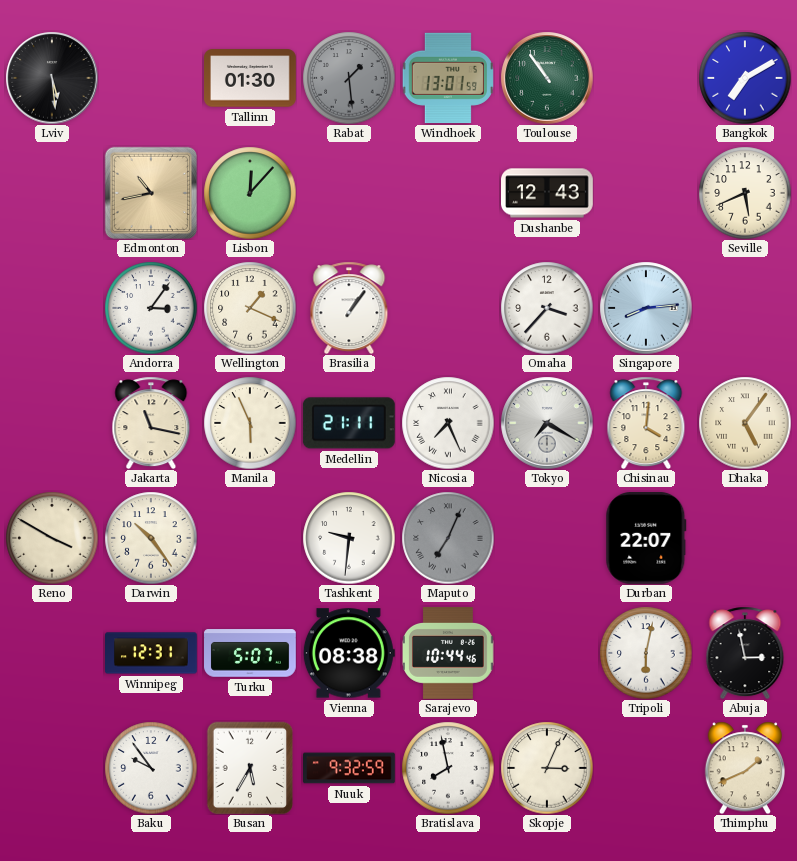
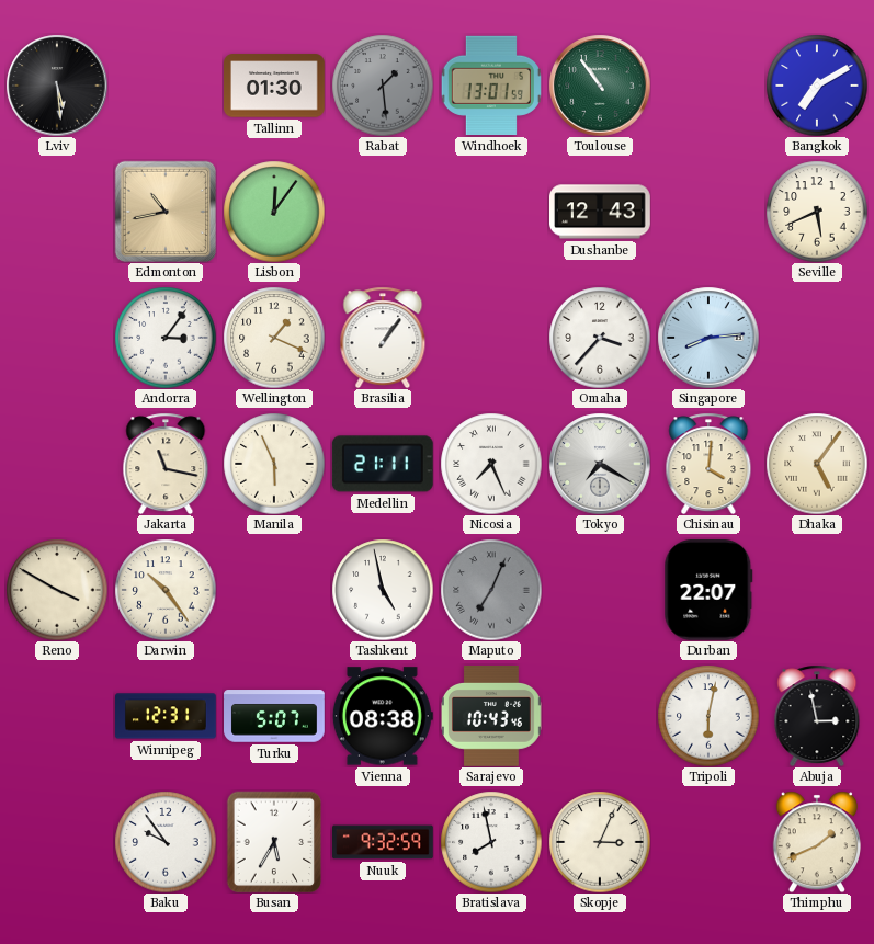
Lisbon: 12:07 -> 12:06 (274, 212)
Tashkent: 9:31 -> 4:58 (383, 590)
Sarajevo: 10:44 -> 10:43 (492, 717)
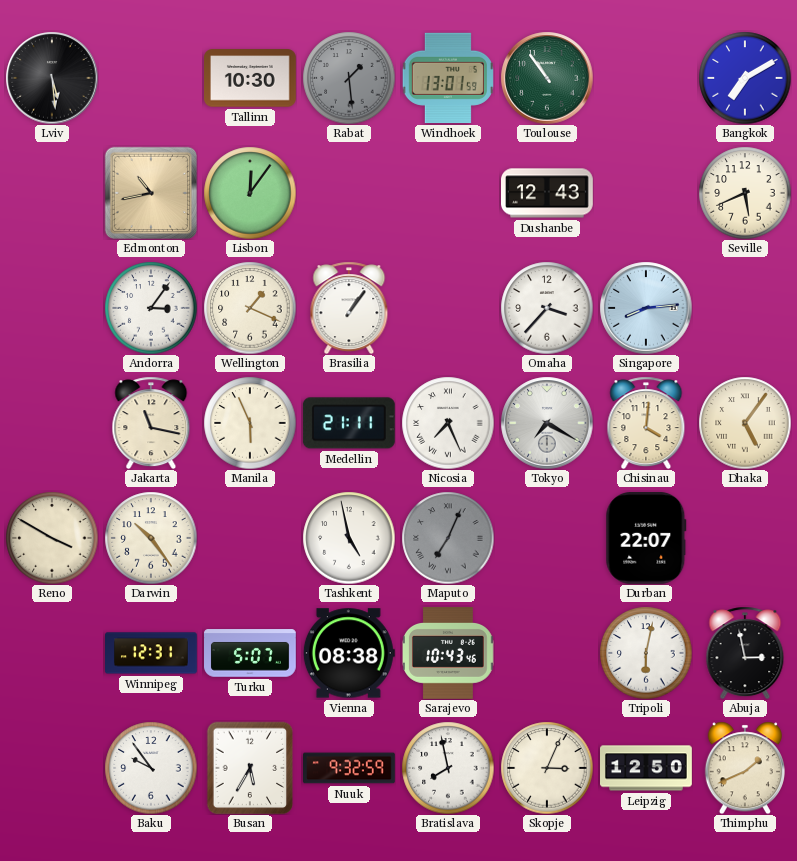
Tallinn: 01:30 -> 10:30 (251, 78)
Leipzig: none -> 12:50 (647, 768)
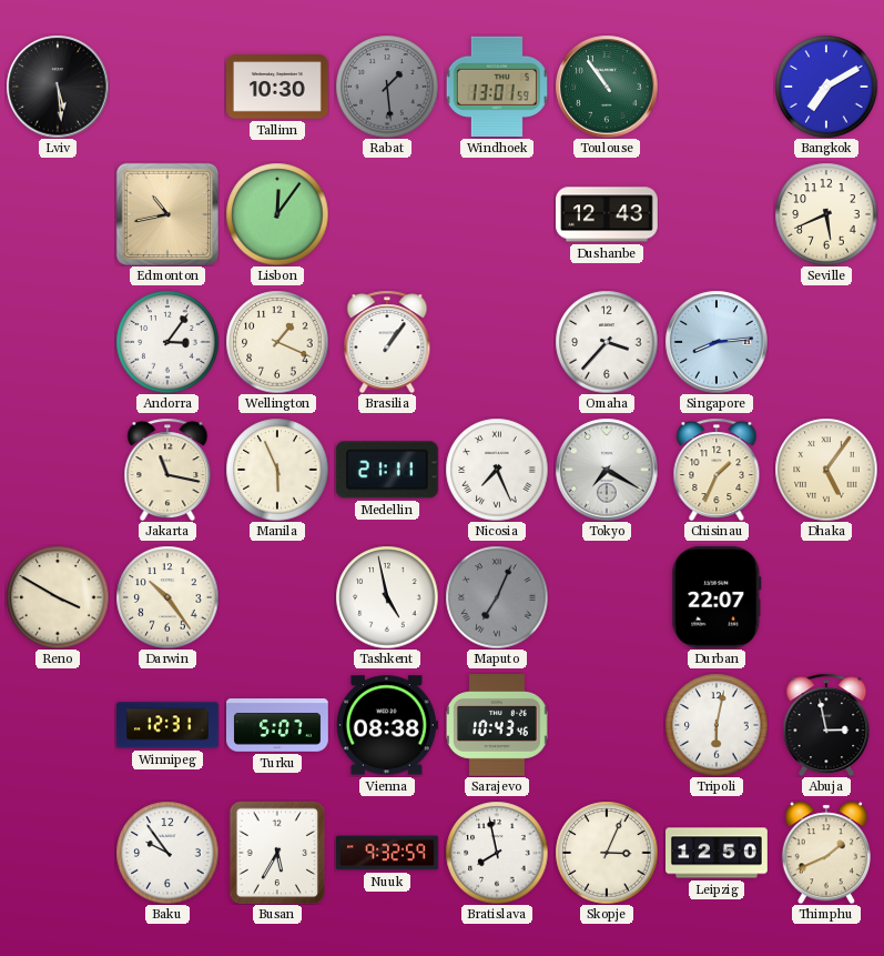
Chisinau: 4:01 -> 1:34 (717, 470)
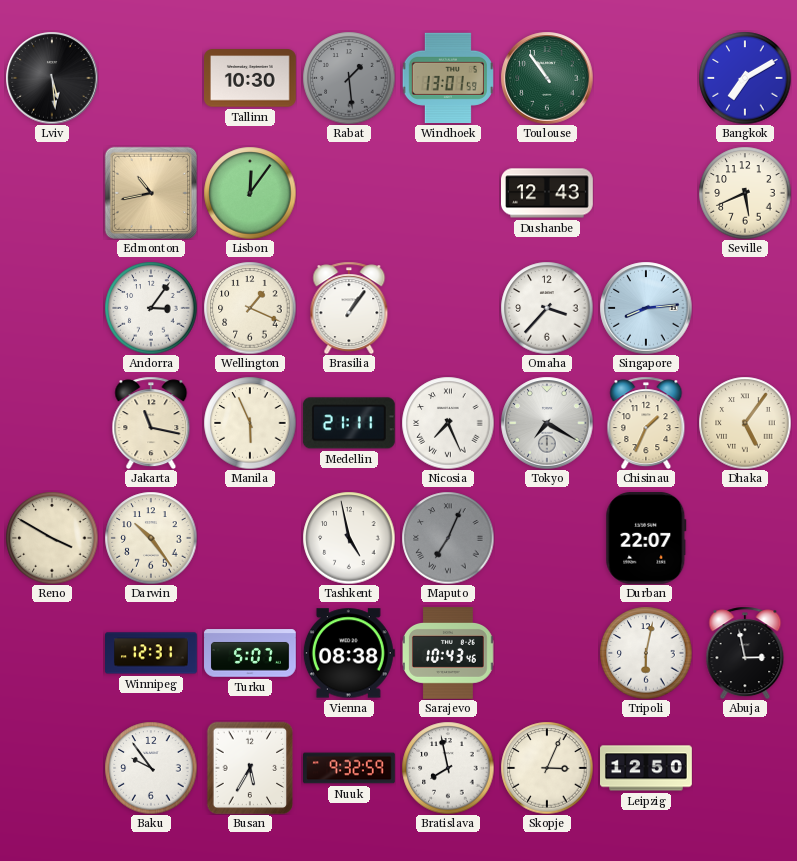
Thimphu: 1:41 -> none (826, 853)
